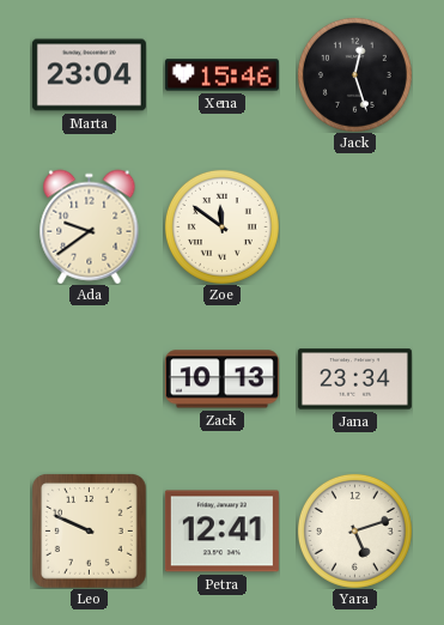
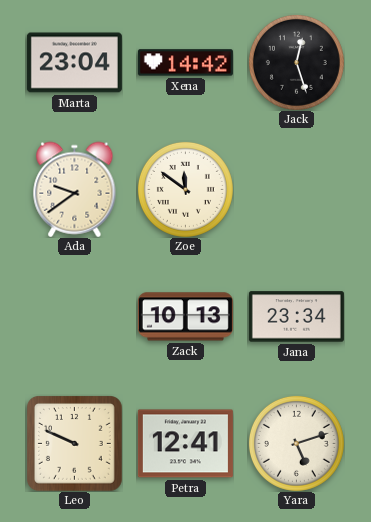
Xena: 15:46 -> 14:42 (185, 63)
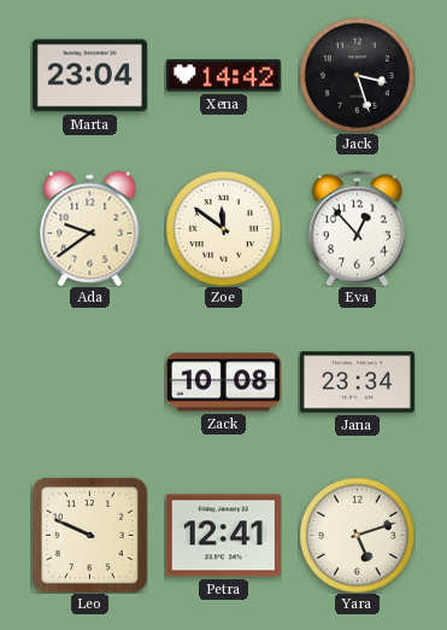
Jack: 12:27 -> 3:27 (357, 75)
Eva: none -> 12:53 (357, 228)
Zack: 10:13 -> 10:08 (223, 383)
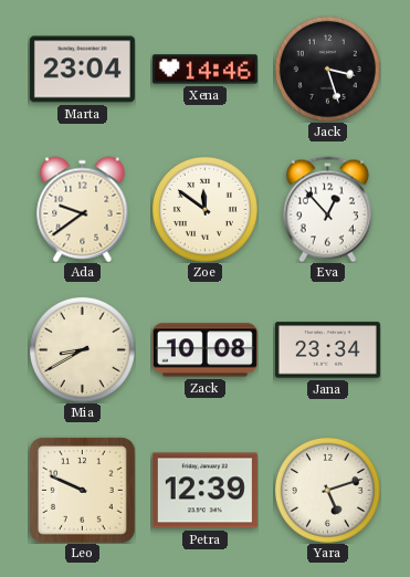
Xena: 14:42 -> 14:46 (204, 70)
Mia: none -> 8:40 (82, 349)
Petra: 12:41 -> 12:39 (204, 491)
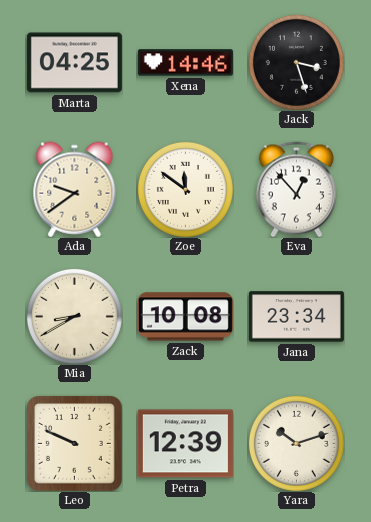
Marta: 23:04 -> 04:25 (74, 63)
Yara: 5:12 -> 10:12 (296, 443)
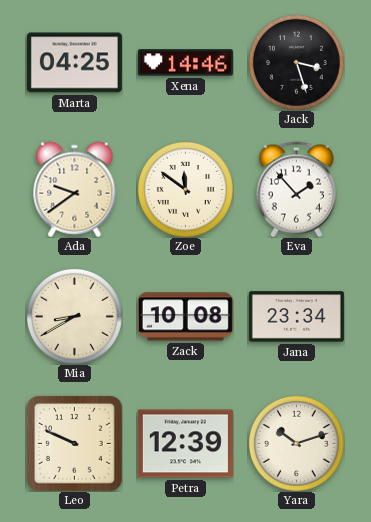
Eva: 12:53 -> 1:53 (296, 189)
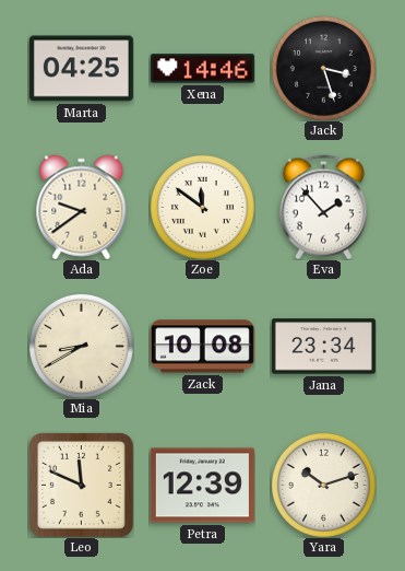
Leo: 9:49 -> 11:49 (82, 486)
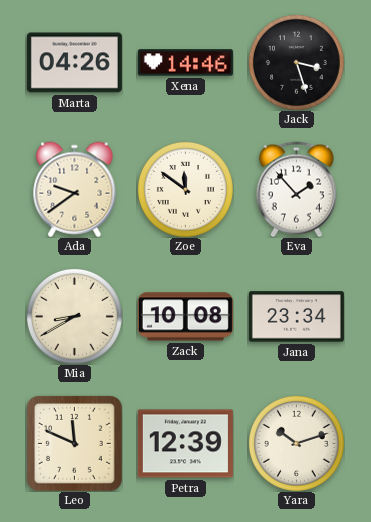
Marta: 04:25 -> 04:26 (74, 63)
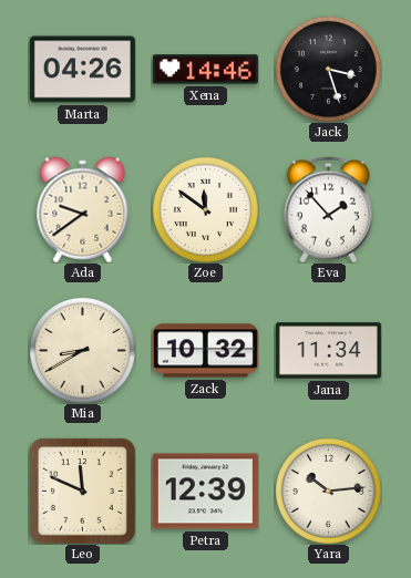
Zack: 10:08 -> 10:32 (205, 351)
Jana: 23:34 -> 11:34 (328, 351)
Yara: 10:12 -> 10:14 (328, 491)
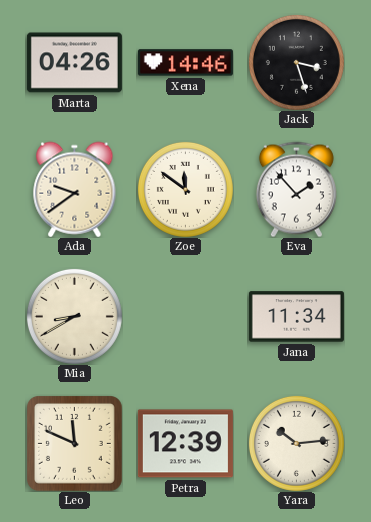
Zack: 10:32 -> none (205, 351)
